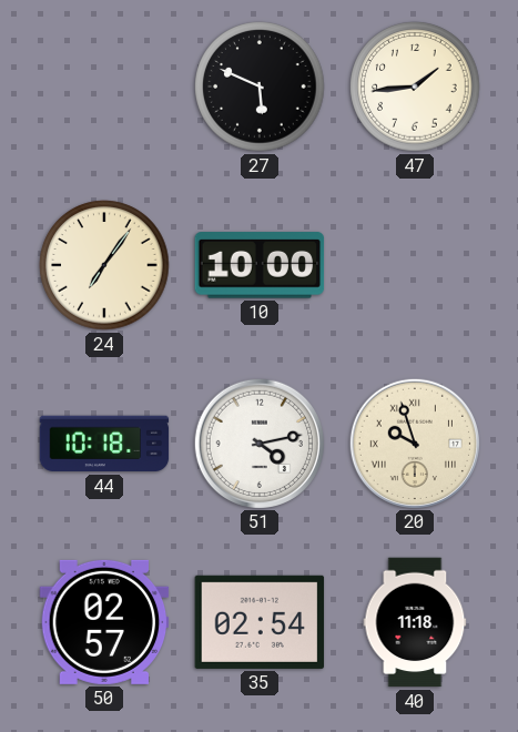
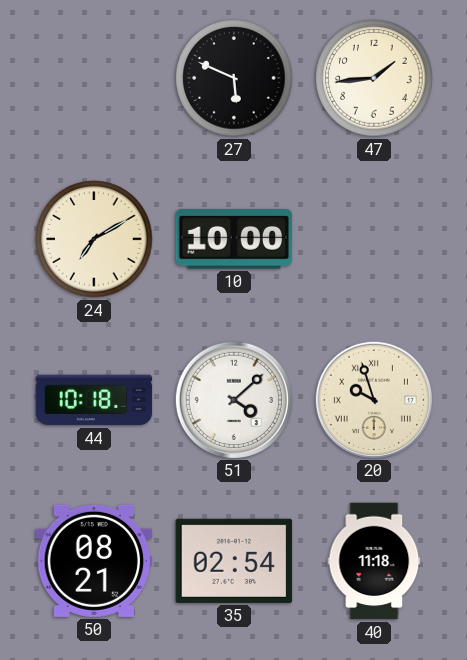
24: 7:06 -> 7:10 (94, 239)
51: 4:13 -> 4:08 (233, 399)
50: 02:57 -> 08:21 (94, 561)
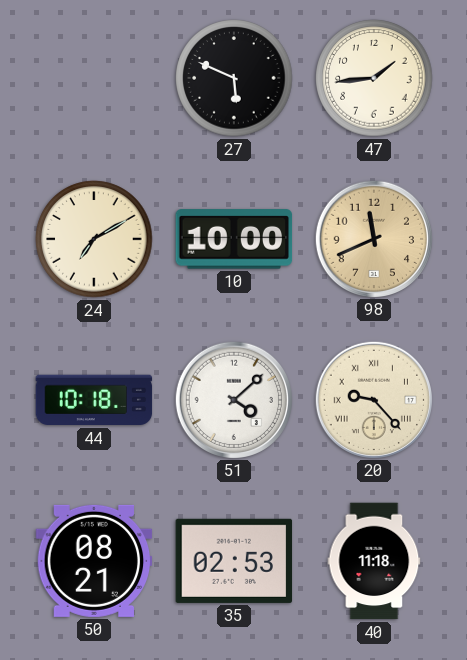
98: none -> 11:41 (373, 238)
20: 9:57 -> 9:23 (373, 399)
35: 02:54 -> 02:53 (234, 561)
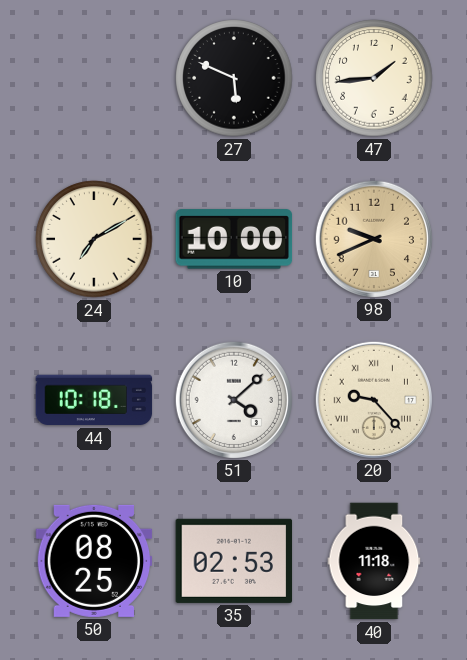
98: 11:41 -> 9:41 (373, 238)
50: 08:21 -> 08:25 (94, 561)
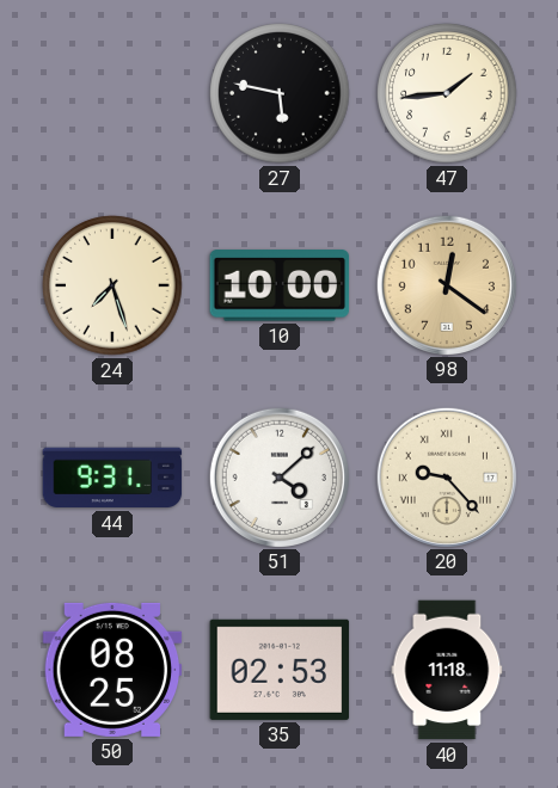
27: 5:49 -> 5:47 (280, 93)
24: 7:10 -> 7:27 (112, 285)
98: 9:41 -> 12:21 (446, 284)
44: 10:18 -> 9:31 (112, 478)
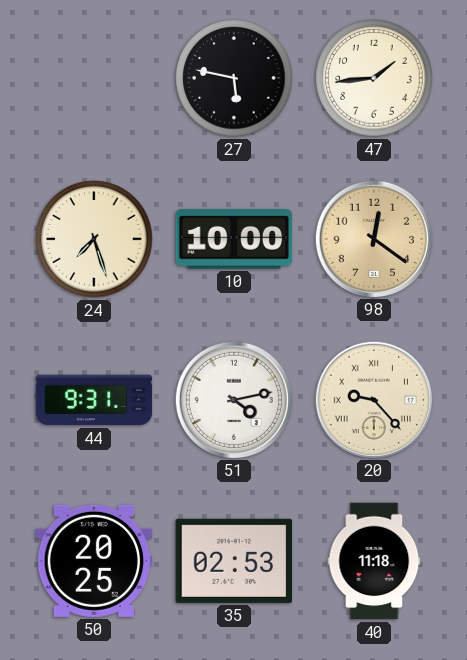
51: 4:08 -> 4:13 (233, 399)
50: 08:25 -> 20:25 (94, 561)
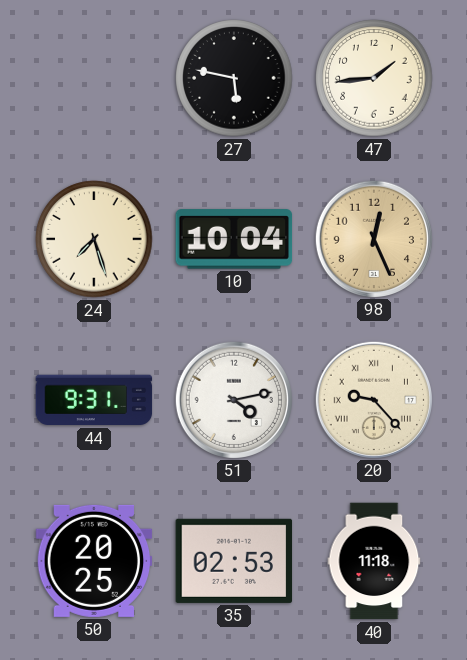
10: 10:00 -> 10:04 (234, 239)
98: 12:21 -> 12:26 (373, 238)
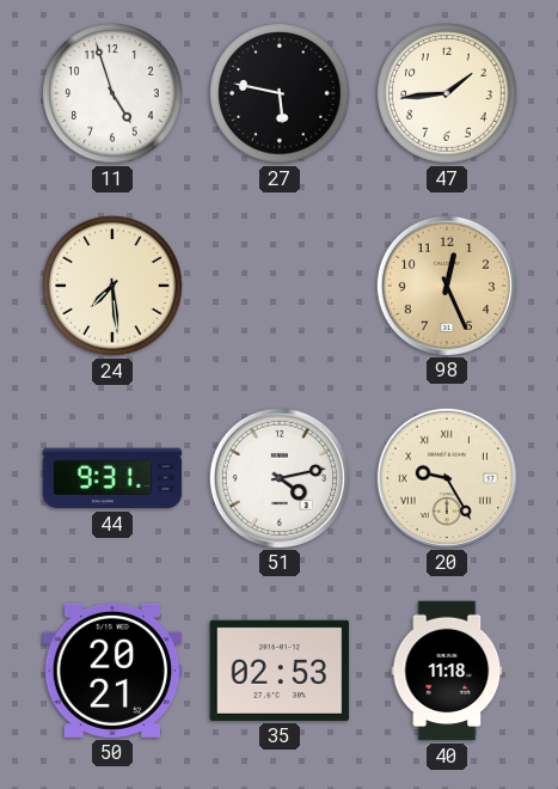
11: none -> 4:57 (112, 93)
24: 7:27 -> 7:29 (112, 286)
10: 10:04 -> none (234, 239)
20: 9:23 -> 9:25 (446, 477)
50: 20:25 -> 20:21 (112, 671)
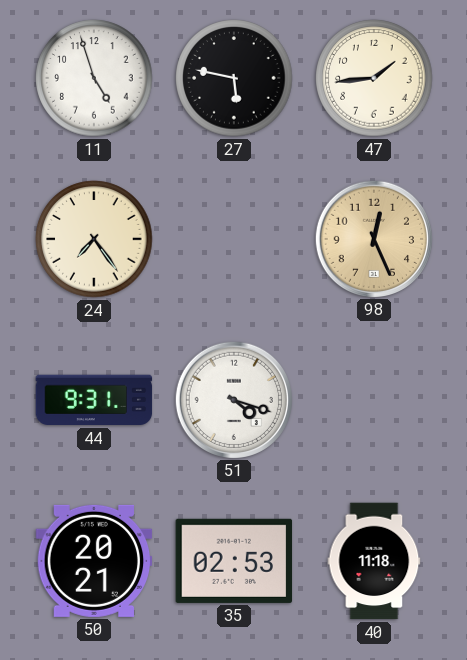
24: 7:29 -> 7:24 (94, 239)
51: 4:13 -> 4:18 (233, 399)
20: 9:25 -> none (446, 477)
